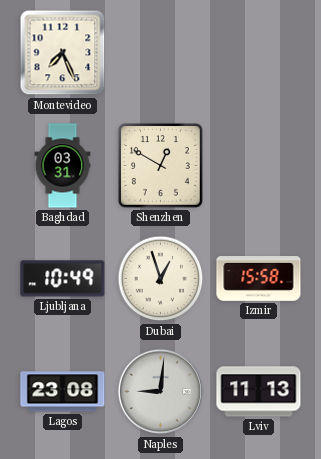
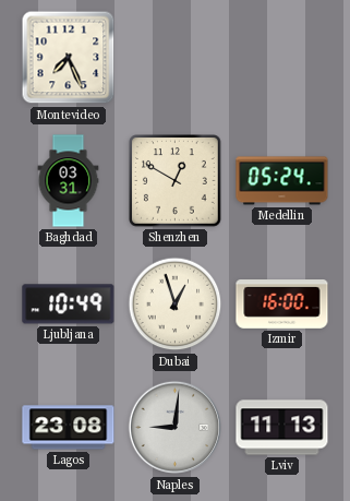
Medellin: none -> 05:24 (282, 181)
Izmir: 15:58 -> 16:00 (282, 305)
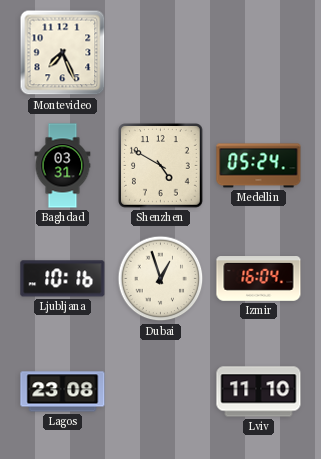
Shenzhen: 12:50 -> 4:50 (161, 166)
Ljubljana: 10:49 -> 10:16 (63, 279)
Izmir: 16:00 -> 16:04 (259, 279)
Naples: 9:01 -> none (176, 428)
Lviv: 11:13 -> 11:10 (259, 392)
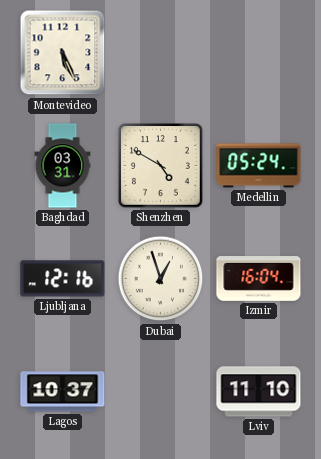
Montevideo: 7:26 -> 5:26 (63, 53)
Ljubljana: 10:16 -> 12:16 (63, 279)
Lagos: 23:08 -> 10:37 (63, 392)
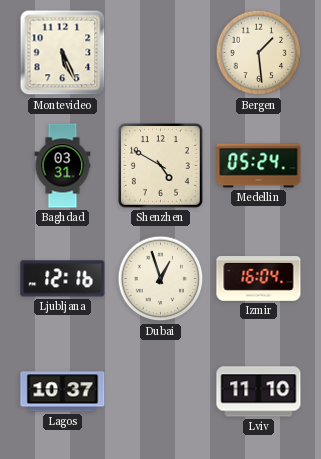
Bergen: none -> 1:29 (259, 53)
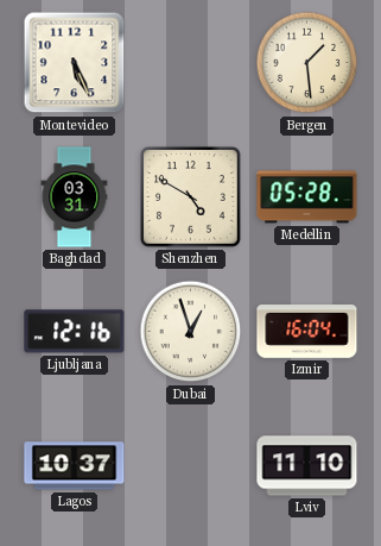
Medellin: 05:24 -> 05:28 (307, 197)
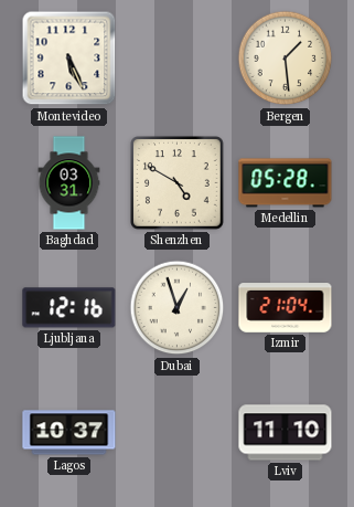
Izmir: 16:04 -> 21:04 (286, 308)
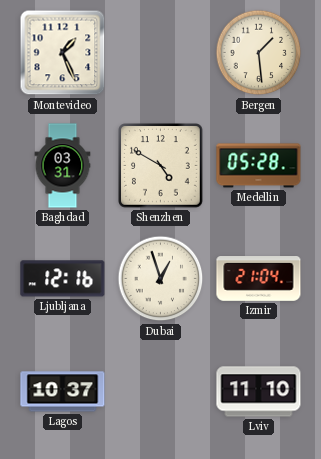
Montevideo: 5:26 -> 1:26 (63, 53)
